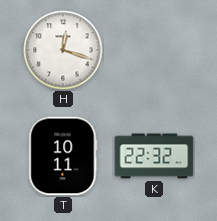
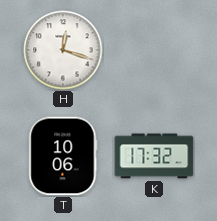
T: 10:11 -> 10:06 (63, 156)
K: 22:32 -> 17:32 (154, 156)
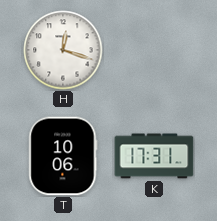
K: 17:32 -> 17:31 (154, 156)
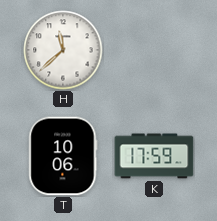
H: 12:18 -> 11:38 (63, 50)
K: 17:31 -> 17:59 (154, 156)
